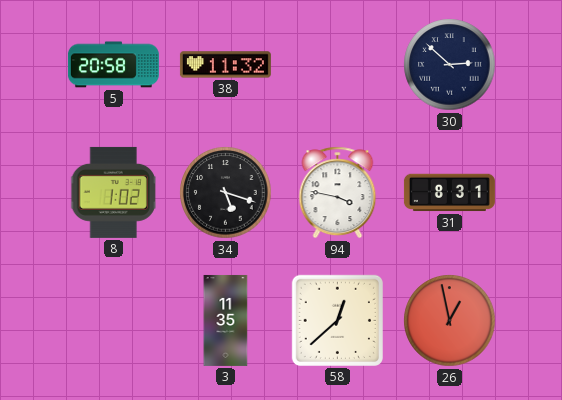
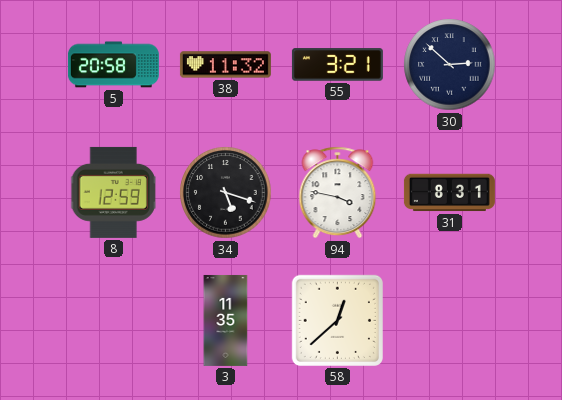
55: none -> 3:21 (337, 65)
8: 1:02 -> 12:59 (114, 192)
26: 12:58 -> none (450, 321)
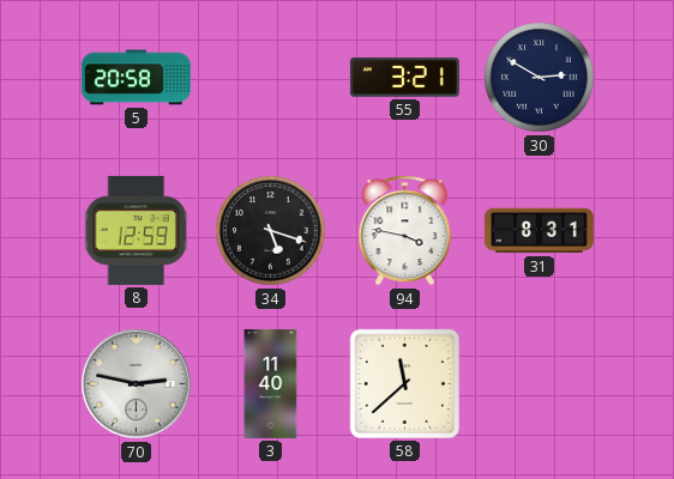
38: 11:32 -> none (225, 65)
30: 2:52 -> 2:50 (540, 78)
70: none -> 2:47 (137, 384)
3: 11:35 -> 11:40 (271, 383)
58: 12:38 -> 11:38 (404, 383)
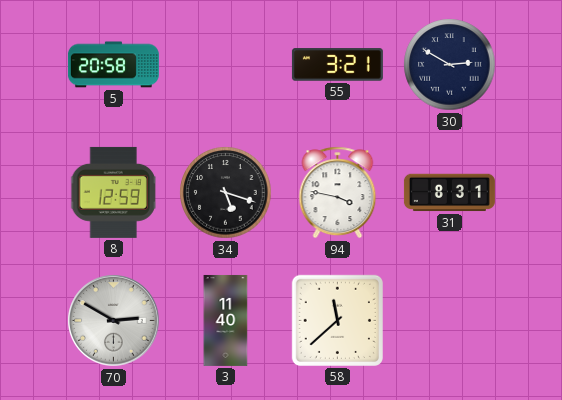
70: 2:47 -> 2:50 (114, 321)
